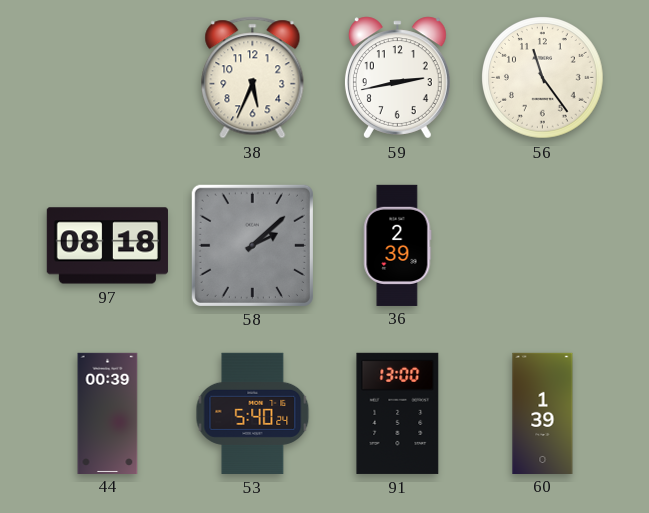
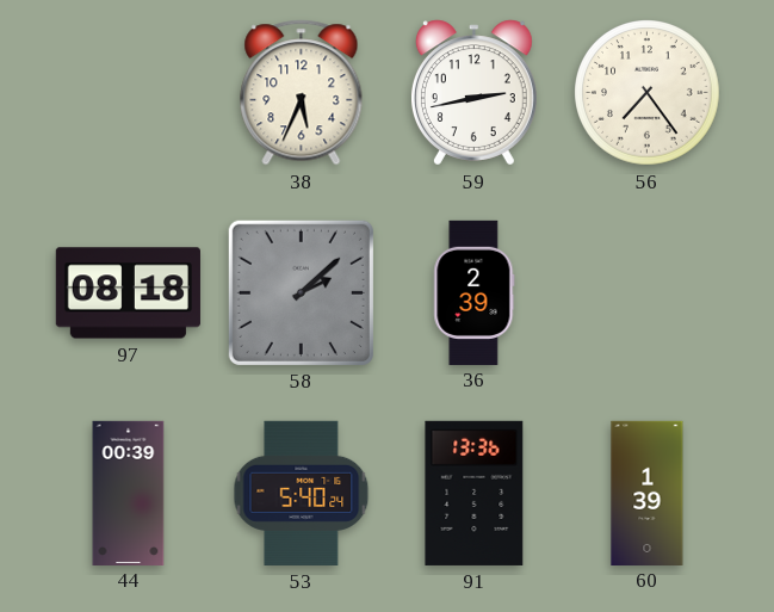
56: 11:24 -> 7:24 (648, 93)
91: 13:00 -> 13:36 (475, 493)
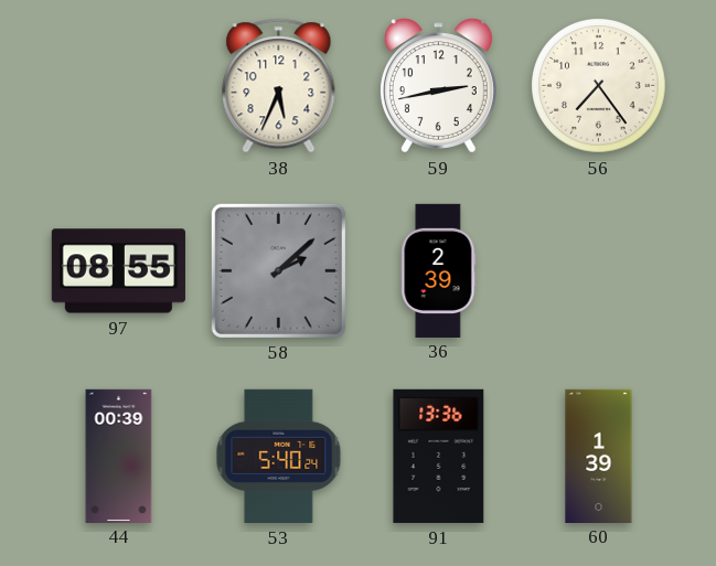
97: 08:18 -> 08:55 (118, 271)
